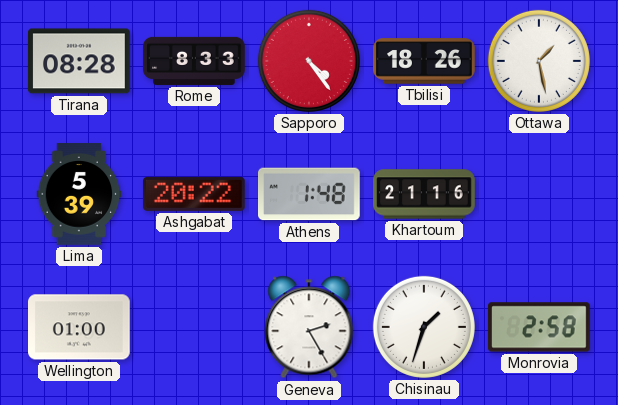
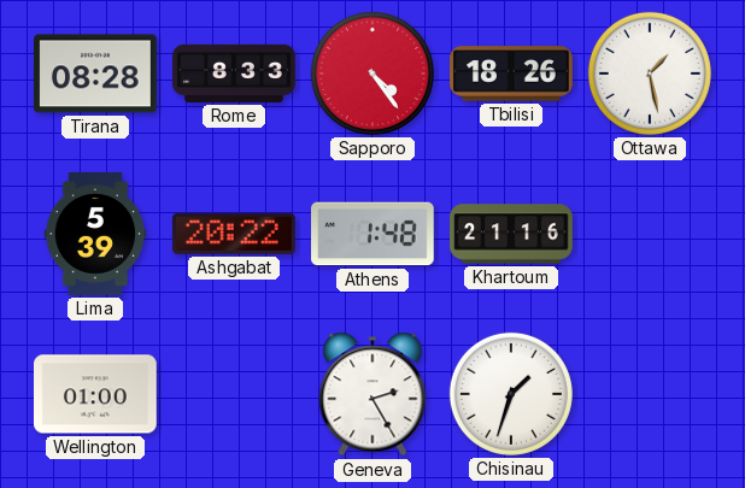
Monrovia: 2:58 -> none (539, 327)
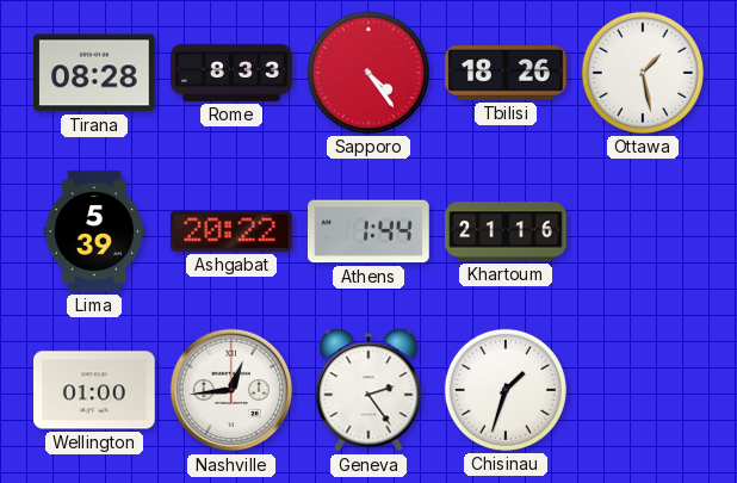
Athens: 1:48 -> 1:44 (370, 231)
Nashville: none -> 12:44 (231, 390)
Geneva: 2:25 -> 2:24 (368, 390)
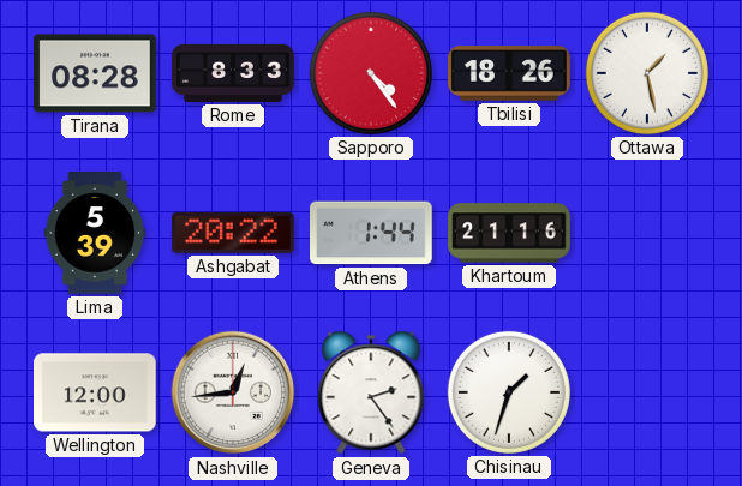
Wellington: 01:00 -> 12:00 (96, 392)
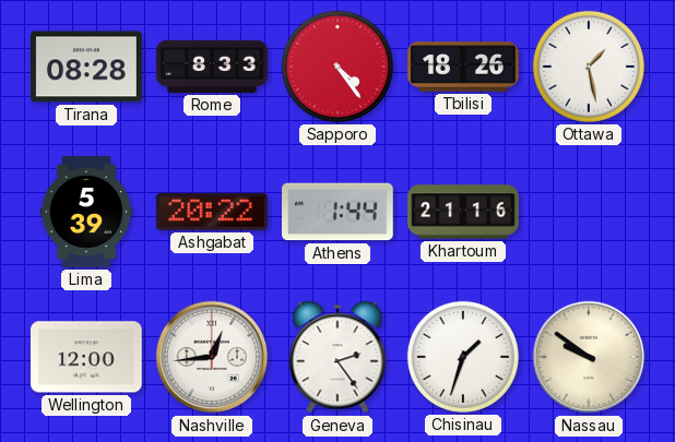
Nassau: none -> 9:51 (589, 357)
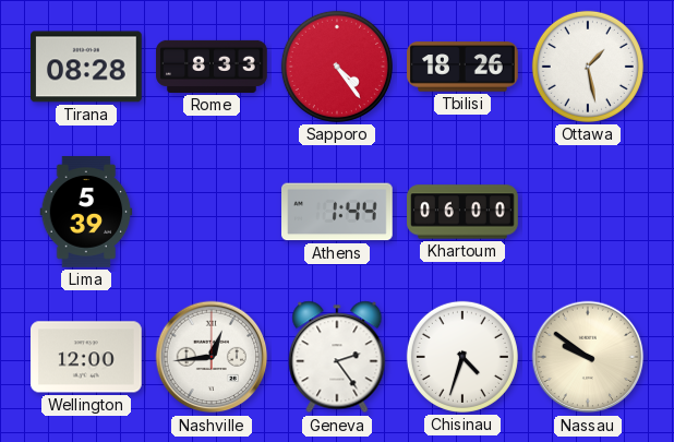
Ashgabat: 20:22 -> none (212, 212)
Khartoum: 21:16 -> 06:00 (462, 212)
Chisinau: 1:33 -> 4:33 (462, 357)
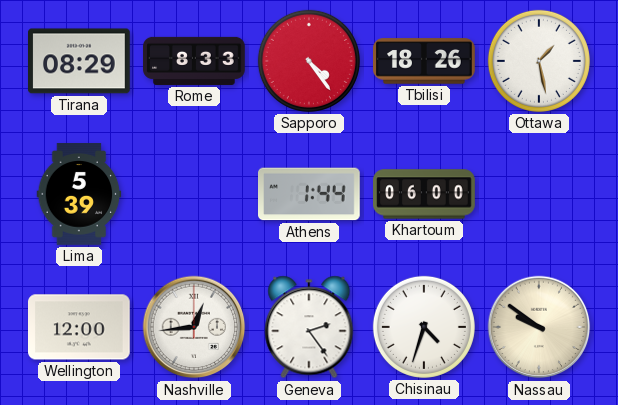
Tirana: 08:28 -> 08:29 (80, 61)
